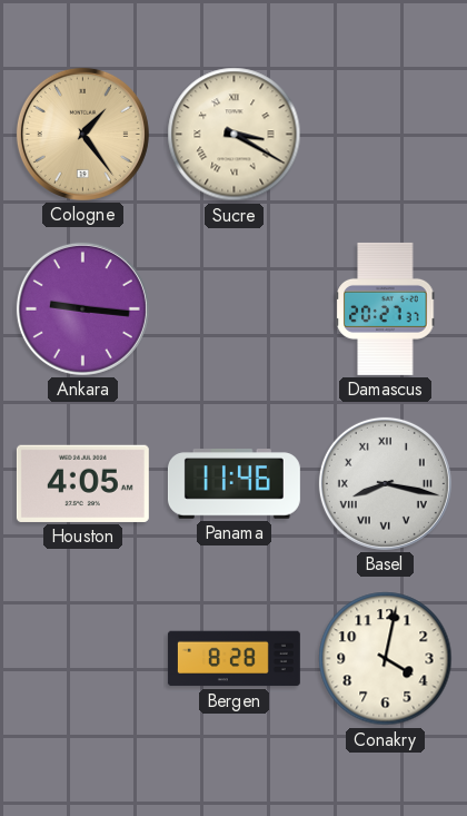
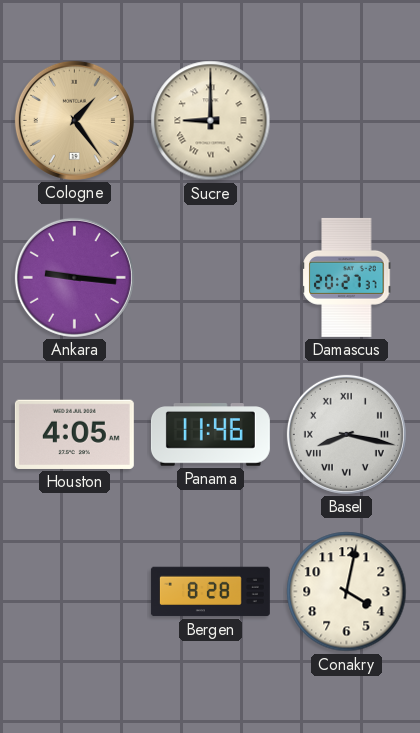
Sucre: 3:20 -> 9:00 (211, 121)
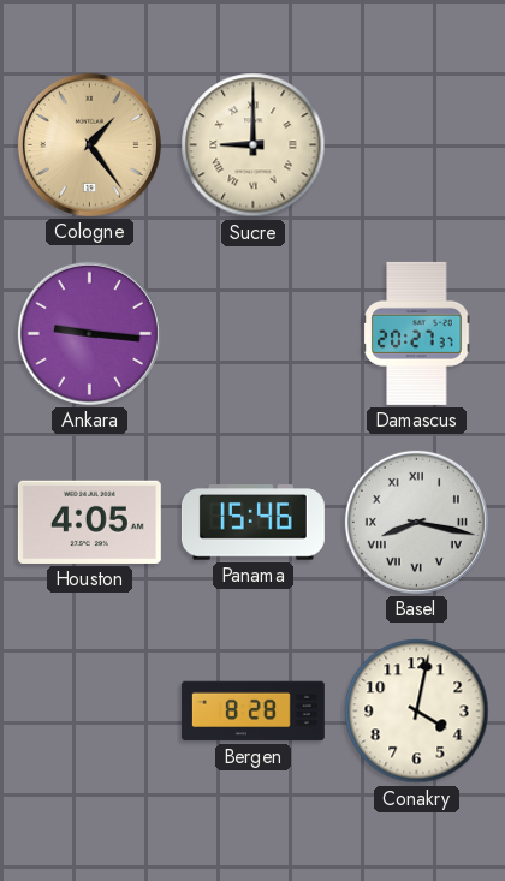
Panama: 11:46 -> 15:46 (252, 523)
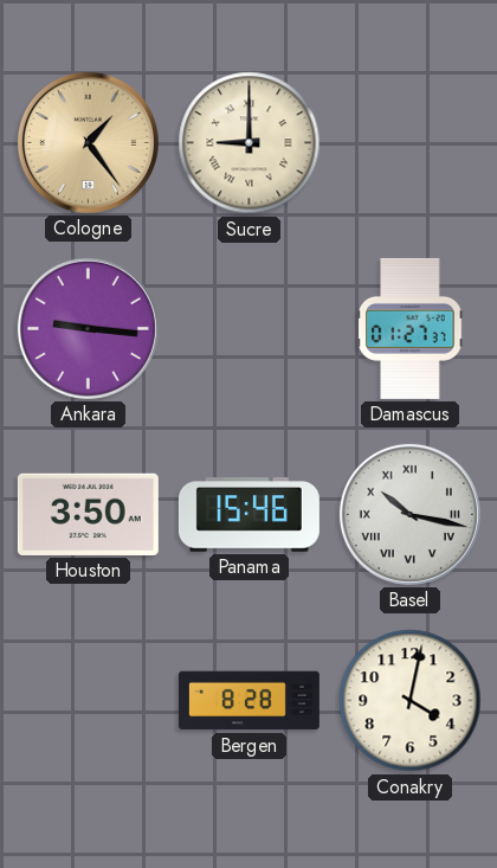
Damascus: 20:27 -> 01:27 (411, 328)
Houston: 4:05 -> 3:50 (88, 514)
Basel: 8:17 -> 10:17 (409, 514)
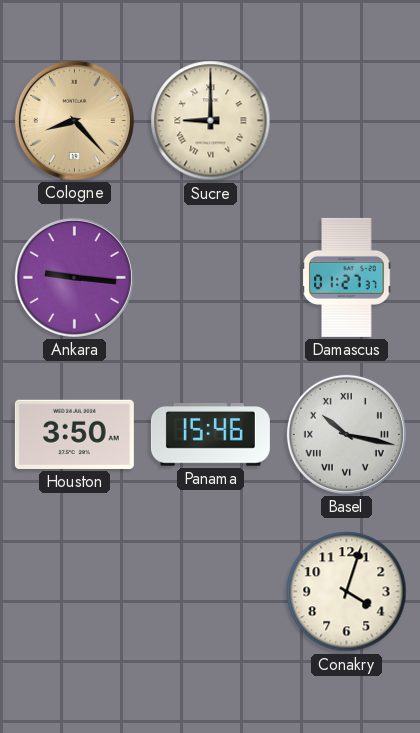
Cologne: 1:24 -> 8:23 (74, 120)
Bergen: 8:28 -> none (248, 701)
Conakry: 4:02 -> 4:03 (347, 592)
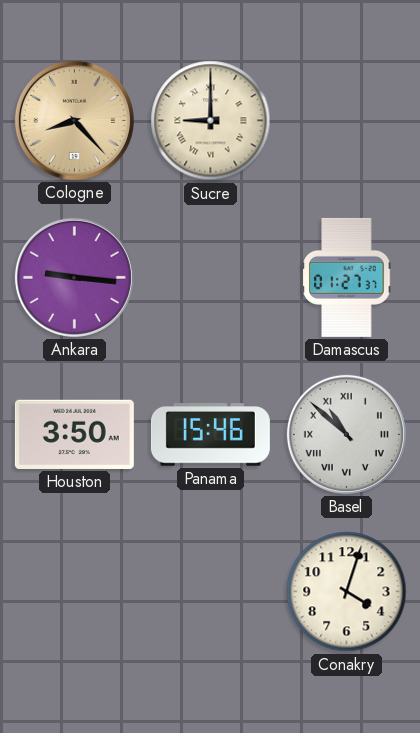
Basel: 10:17 -> 10:52 (346, 434)
